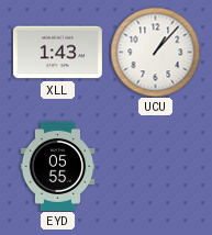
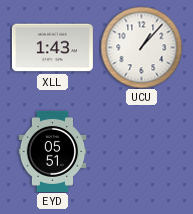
EYD: 05:55 -> 05:51 (53, 151)
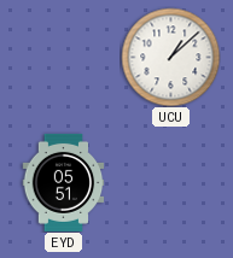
XLL: 1:43 -> none (52, 48)
UCU: 1:07 -> 1:08 (170, 57)
